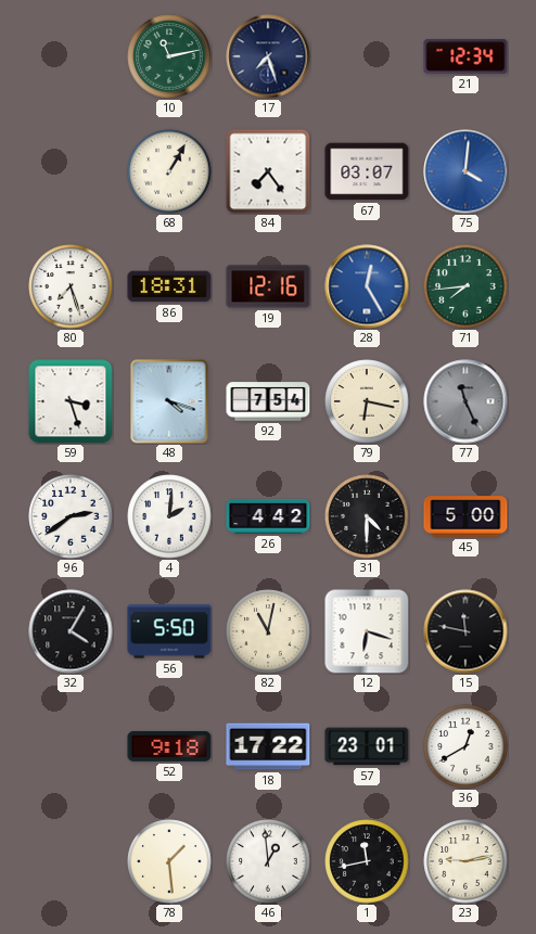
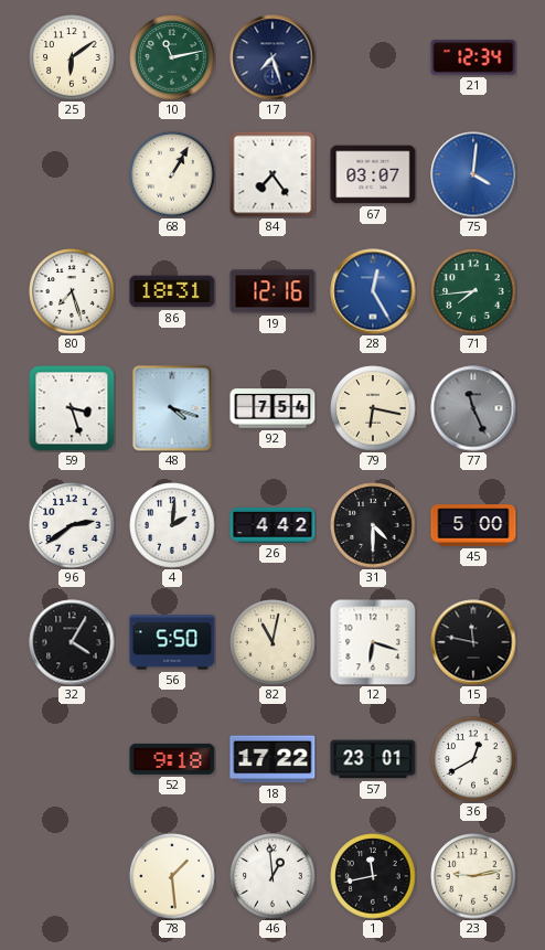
25: none -> 6:09 (72, 57)
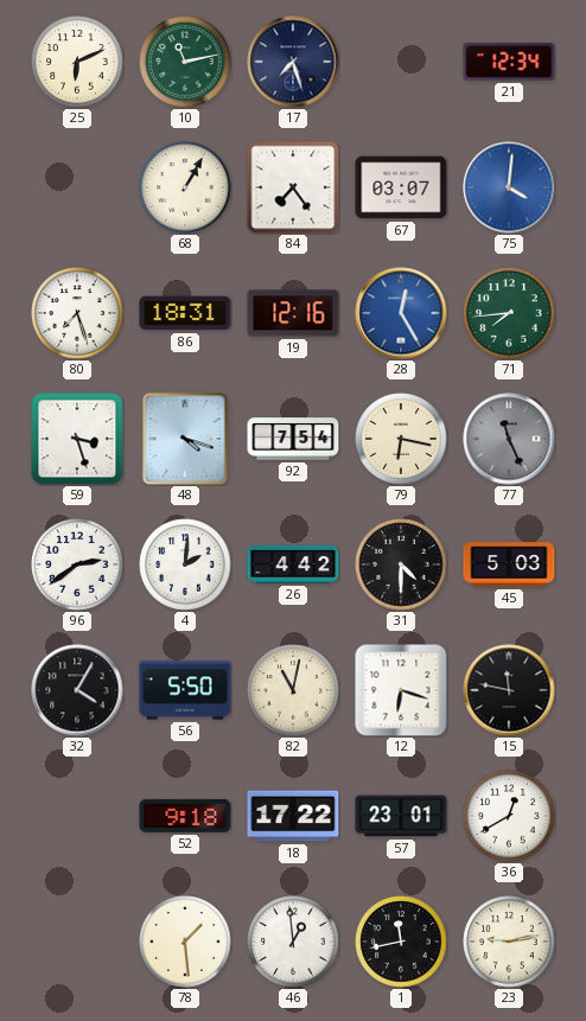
25: 6:09 -> 6:11 (77, 62)
45: 5:00 -> 5:03 (509, 564)
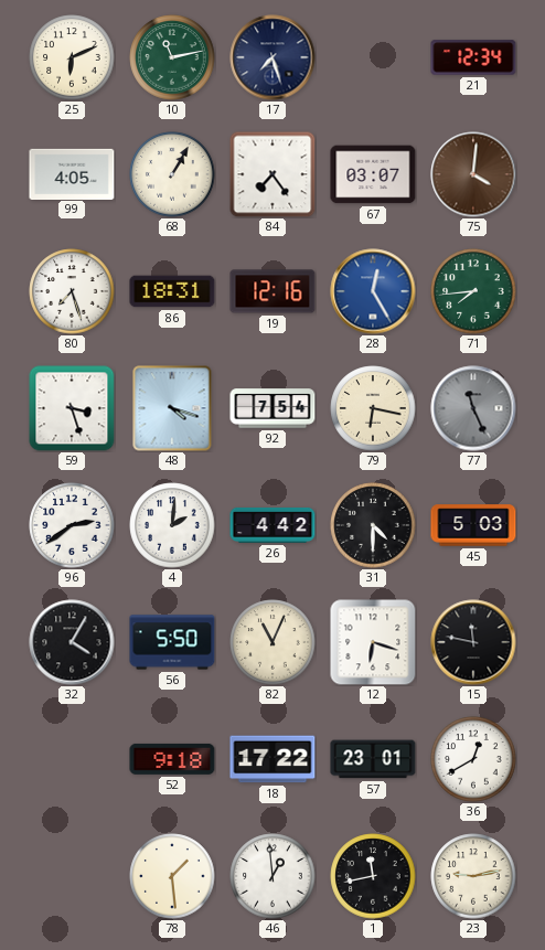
99: none -> 4:05 (72, 173)
75 dial: blue -> brown (473, 174)
82: 11:02 -> 11:04 (272, 642)
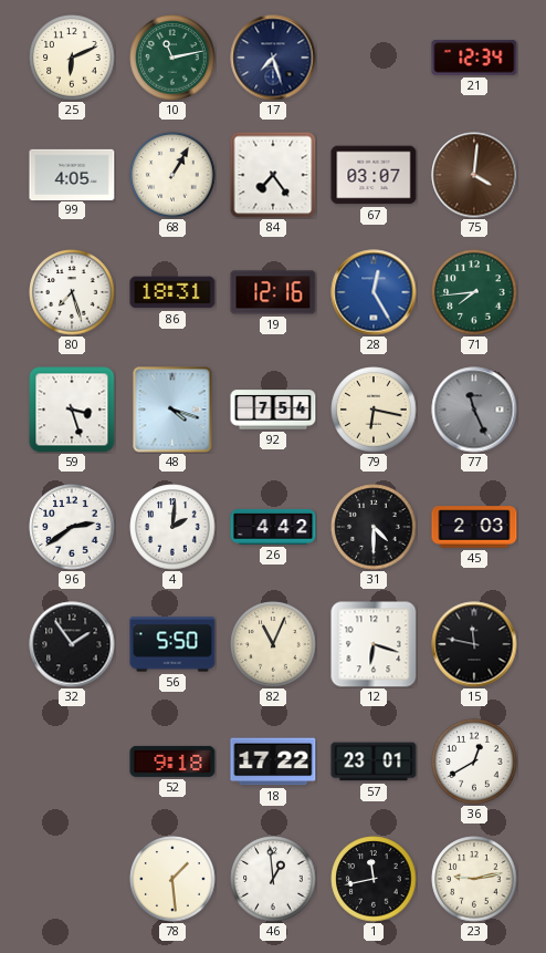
45: 5:03 -> 2:03 (474, 527)
32: 4:05 -> 1:54 (72, 644)
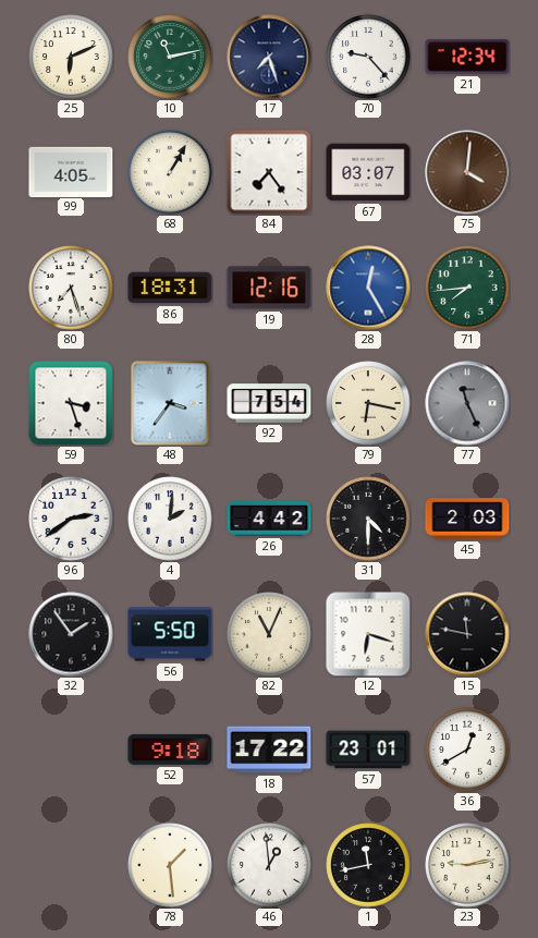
70: none -> 9:23 (368, 57)
48: 4:18 -> 3:36 (170, 403)
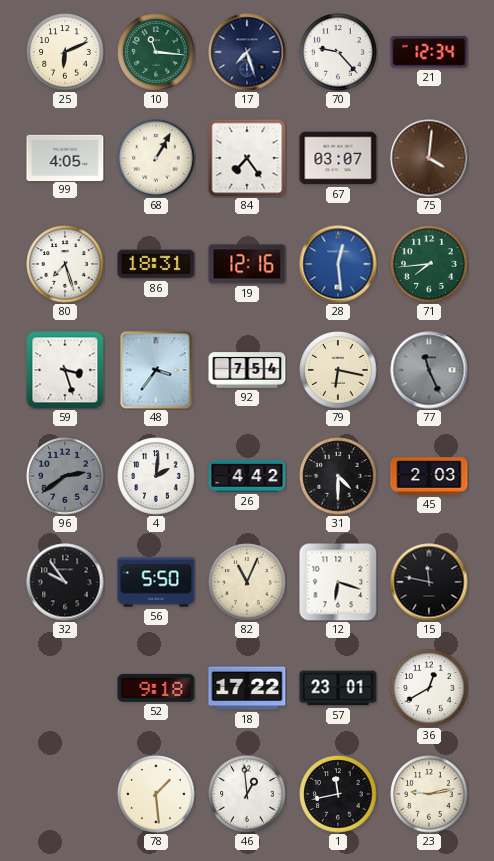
10: 11:13 -> 11:16 (156, 52)
28: 12:25 -> 12:29 (338, 264)
96 dial: white -> grey (65, 476)
32: 1:54 -> 9:54 (65, 582)
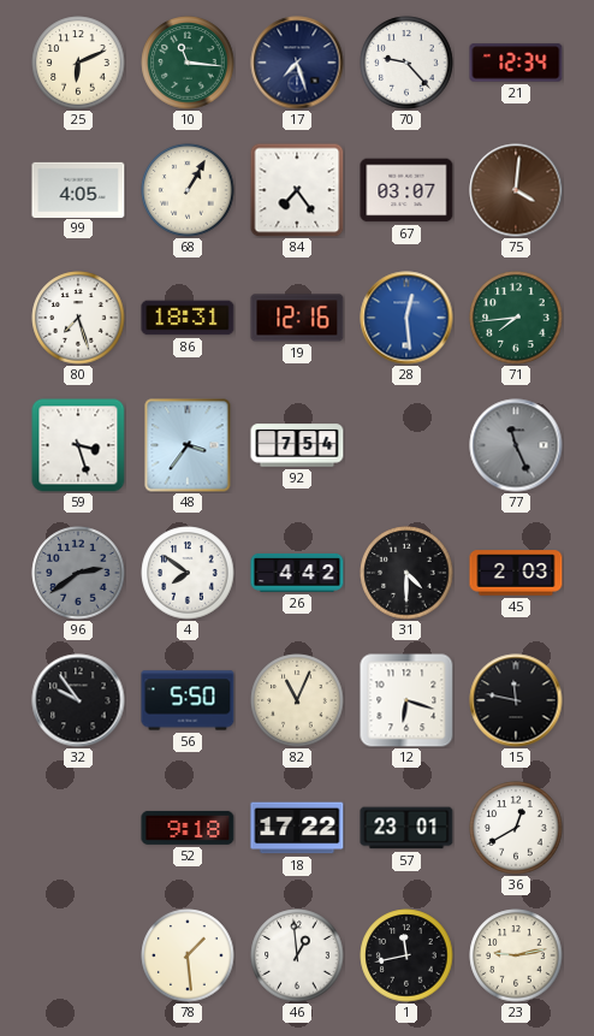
79: 6:17 -> none (338, 370)
4: 2:01 -> 7:51 (188, 573)
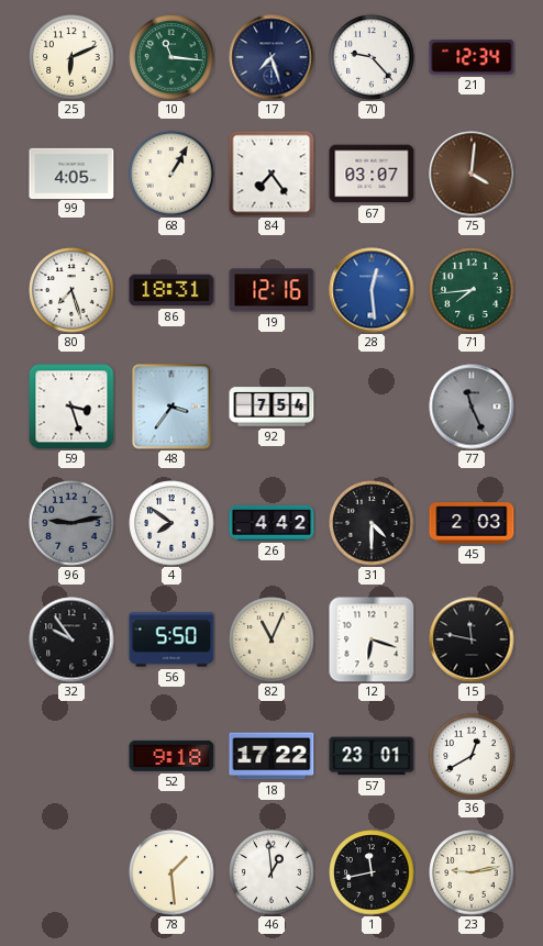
96: 2:39 -> 9:13 (71, 523)
